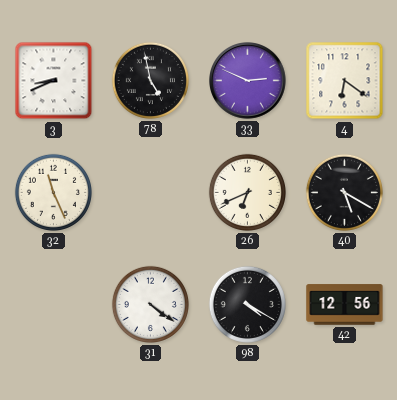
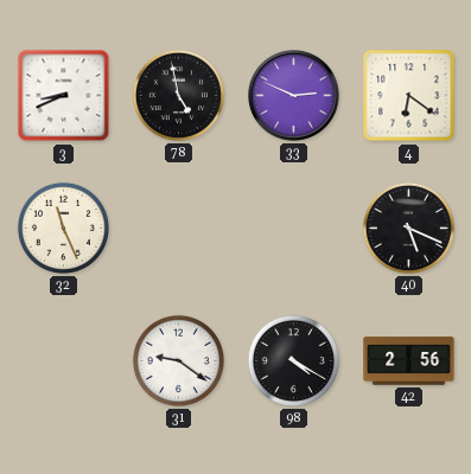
26: 6:41 -> none (247, 192)
40: 5:20 -> 5:19 (408, 228)
31: 4:21 -> 9:21 (178, 360)
42: 12:56 -> 2:56 (409, 361)
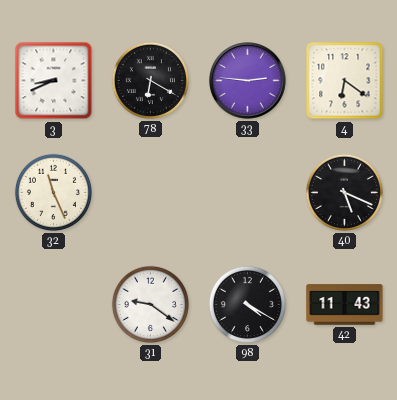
78: 4:58 -> 6:20 (150, 80)
33: 2:49 -> 2:46 (248, 81)
42: 2:56 -> 11:43 (345, 305)
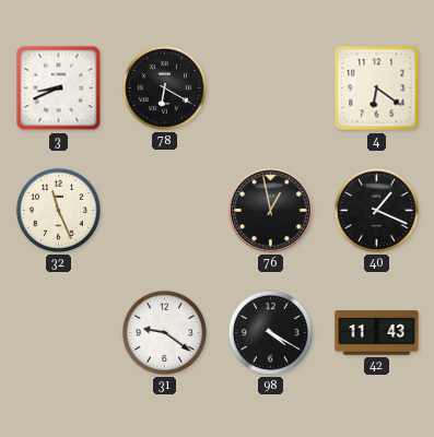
33: 2:46 -> none (248, 81)
76: none -> 12:58 (271, 211)
40: 5:19 -> 1:19 (376, 210)
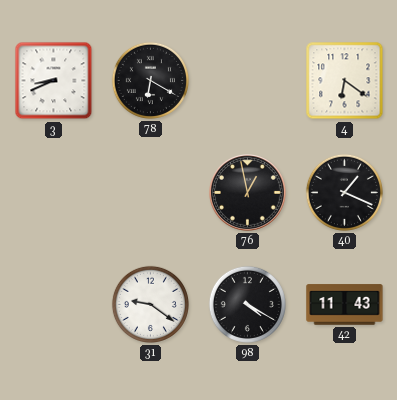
32: 11:26 -> none (58, 210)
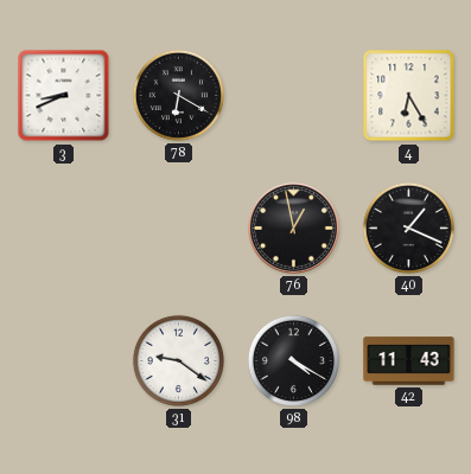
4: 6:21 -> 6:25 (409, 96)
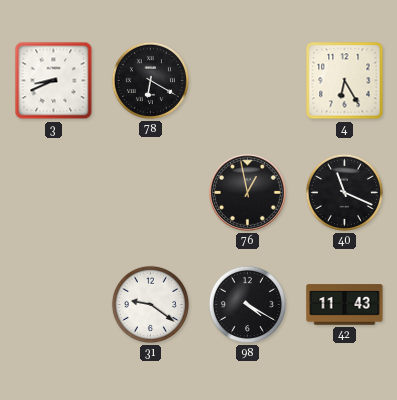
40: 1:19 -> 11:19 (344, 192)
